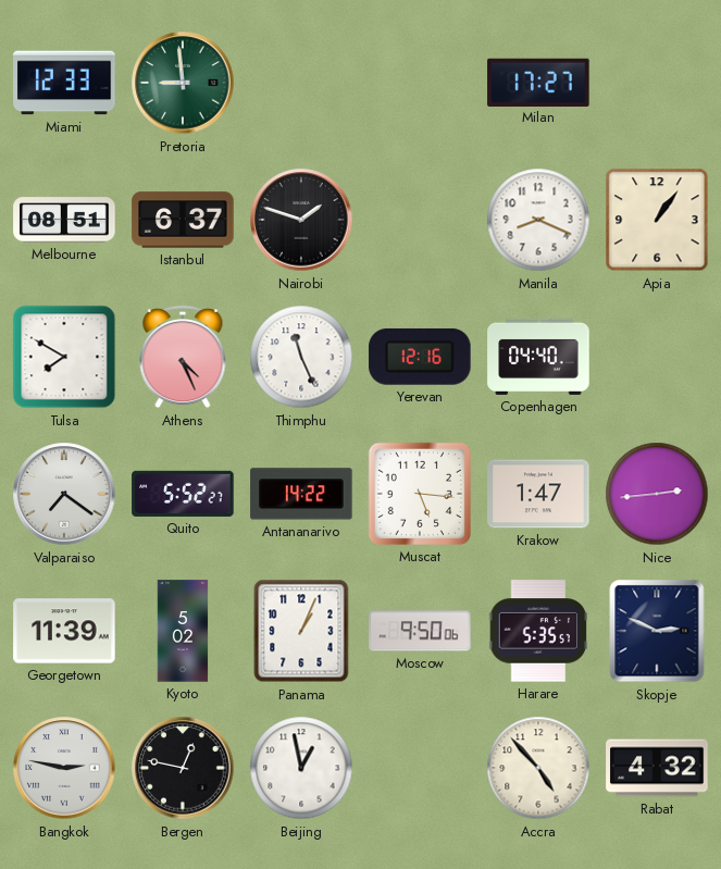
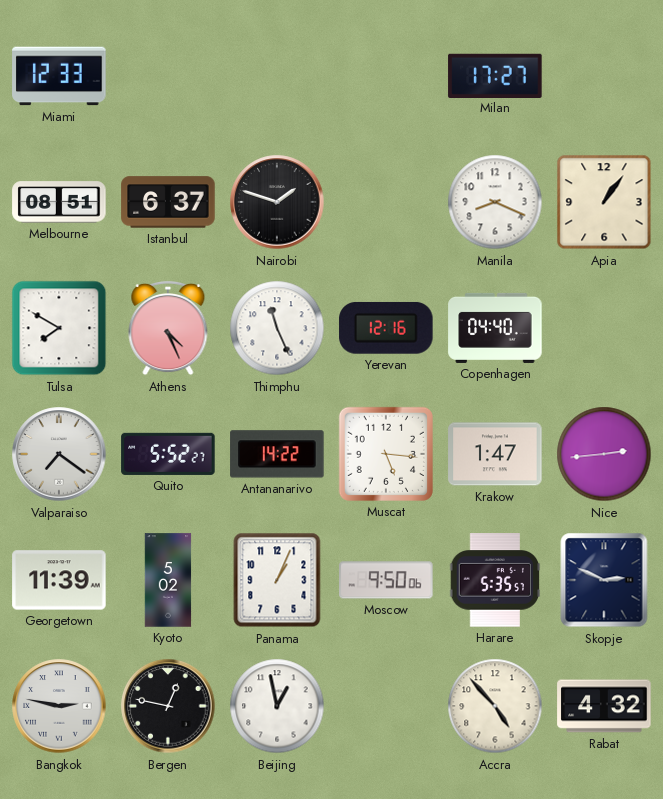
Pretoria: 8:59 -> none (183, 83)
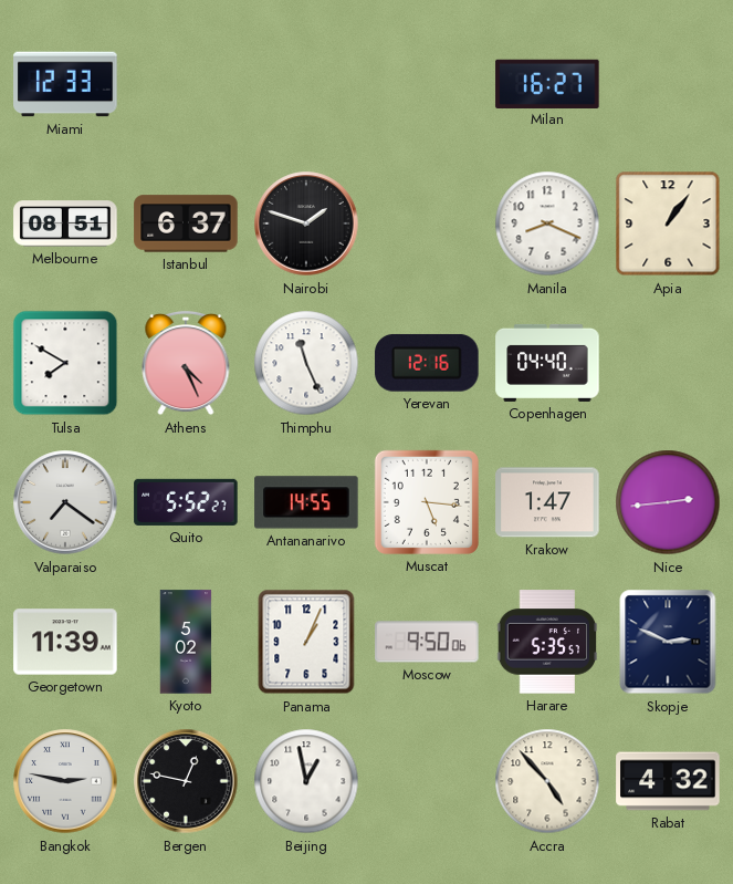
Milan: 17:27 -> 16:27 (547, 83)
Antananarivo: 14:22 -> 14:55 (306, 502)
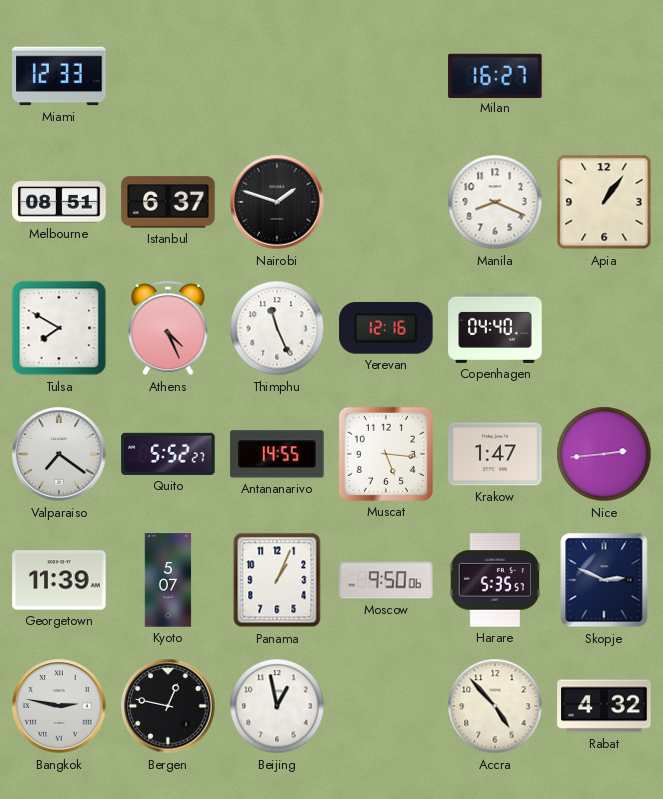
Kyoto: 5:02 -> 5:07 (168, 580)
